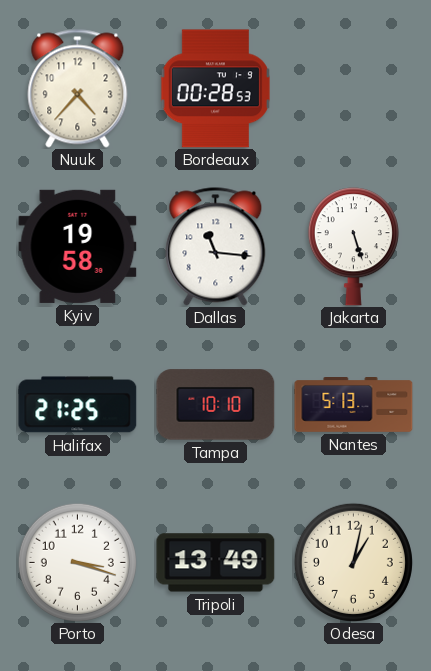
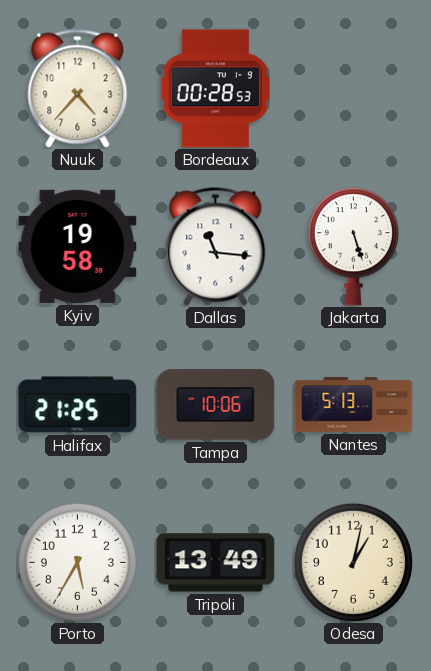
Tampa: 10:10 -> 10:06 (216, 405)
Porto: 3:18 -> 5:35 (77, 562)
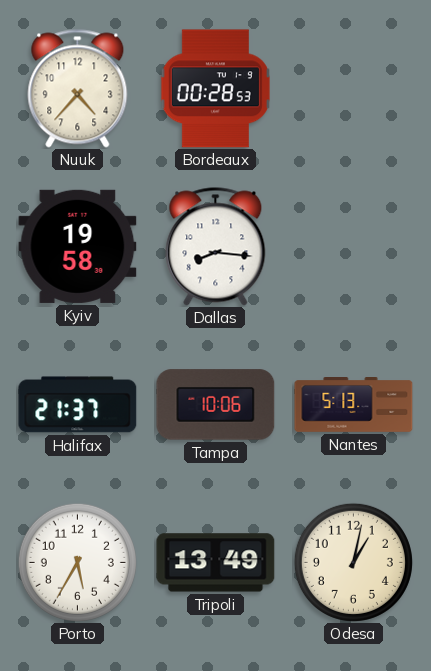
Dallas: 11:16 -> 8:16 (216, 247)
Jakarta: 5:27 -> none (353, 247)
Halifax: 21:25 -> 21:37 (78, 405)
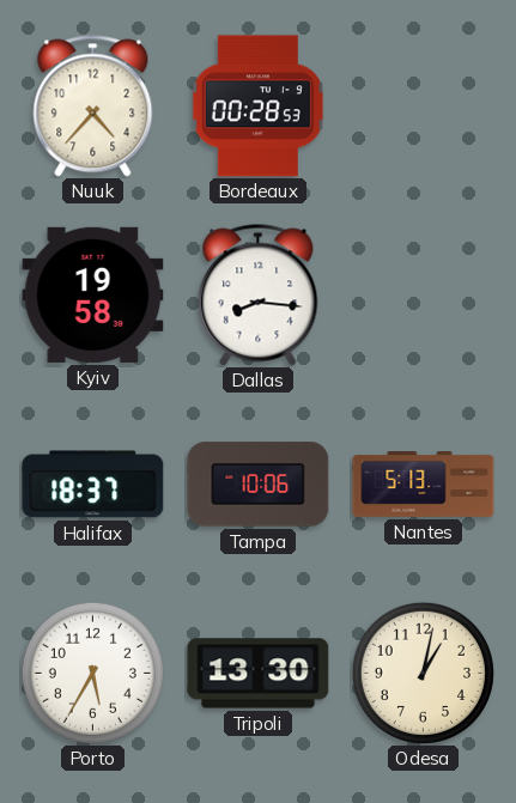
Halifax: 21:37 -> 18:37 (93, 485)
Tripoli: 13:49 -> 13:30 (259, 674)
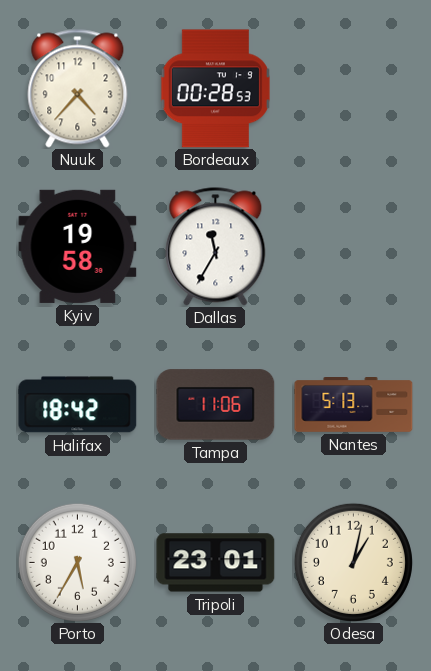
Dallas: 8:16 -> 11:35 (216, 247)
Halifax: 18:37 -> 18:42 (78, 405)
Tampa: 10:06 -> 11:06 (216, 405)
Tripoli: 13:30 -> 23:01 (216, 563)
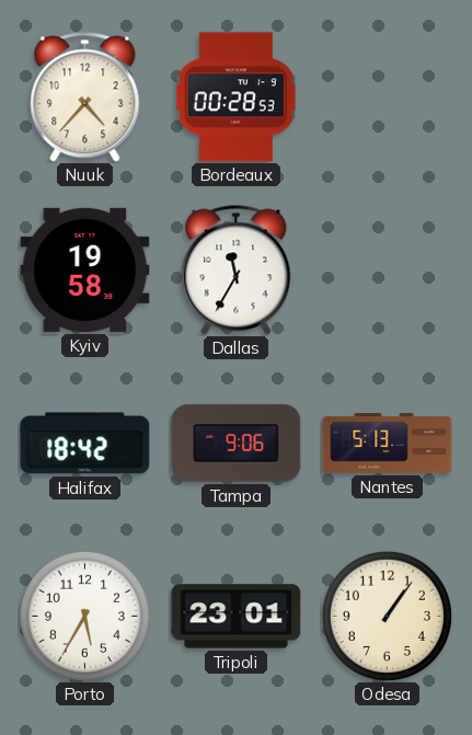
Tampa: 11:06 -> 9:06 (237, 444)
Odesa: 1:02 -> 1:06 (387, 616)
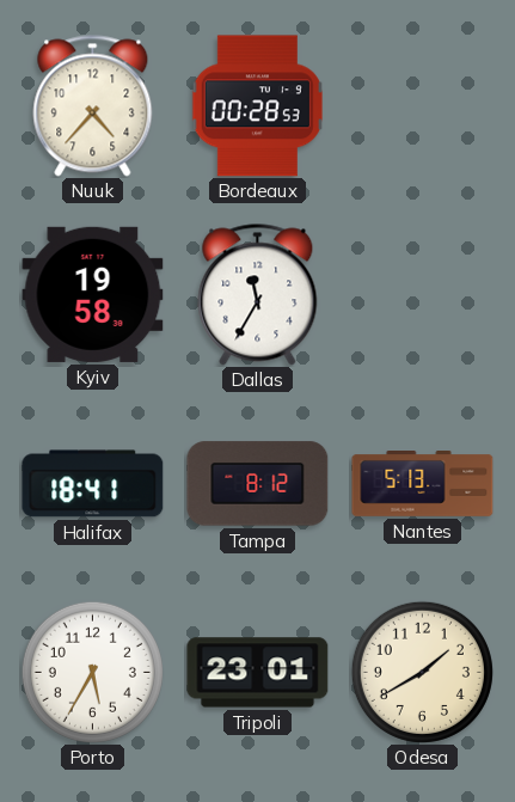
Halifax: 18:42 -> 18:41 (93, 484)
Tampa: 9:06 -> 8:12 (258, 484)
Odesa: 1:06 -> 1:40 (422, 672)
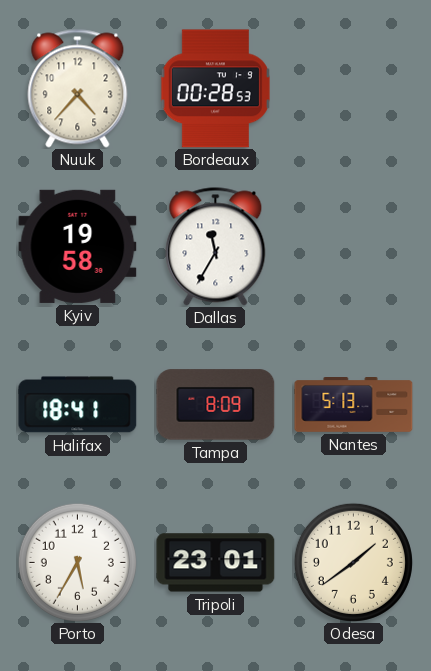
Tampa: 8:12 -> 8:09 (216, 405)
Odesa: 1:40 -> 1:39 (353, 562)
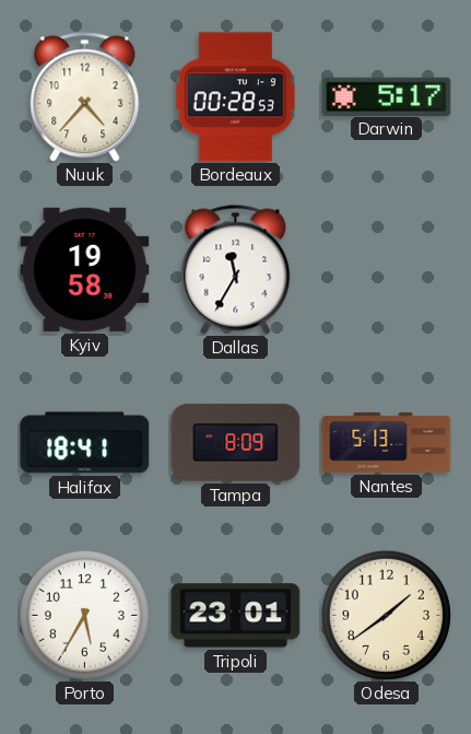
Darwin: none -> 5:17 (387, 96)
